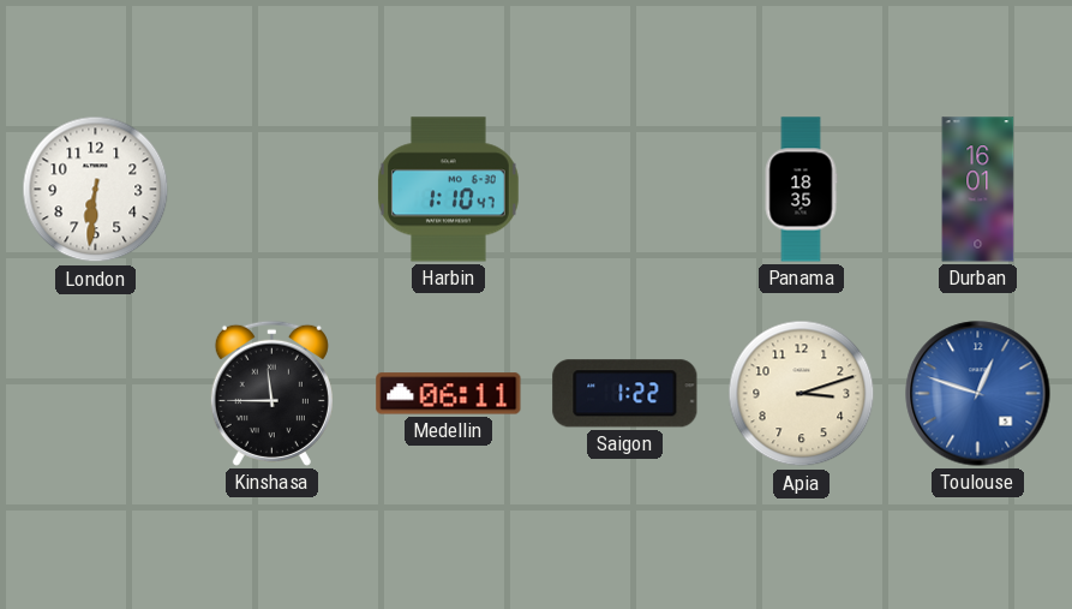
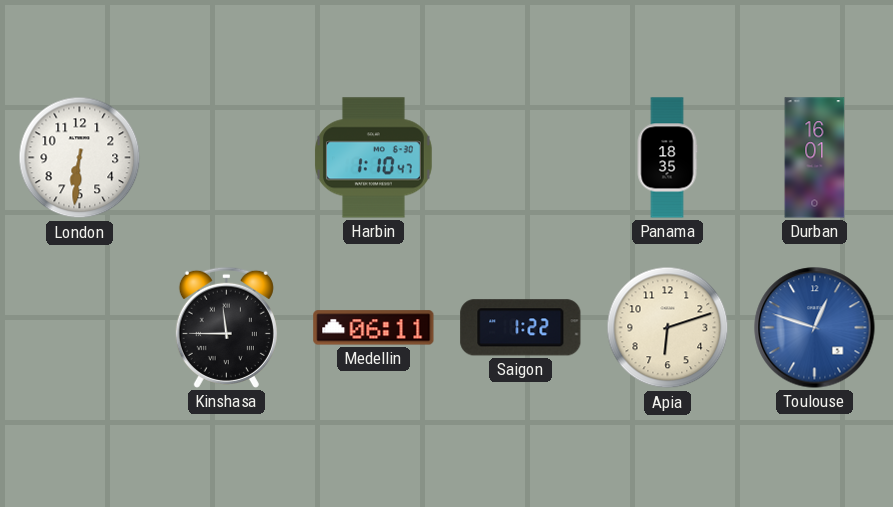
Apia: 3:12 -> 6:12 (668, 328)
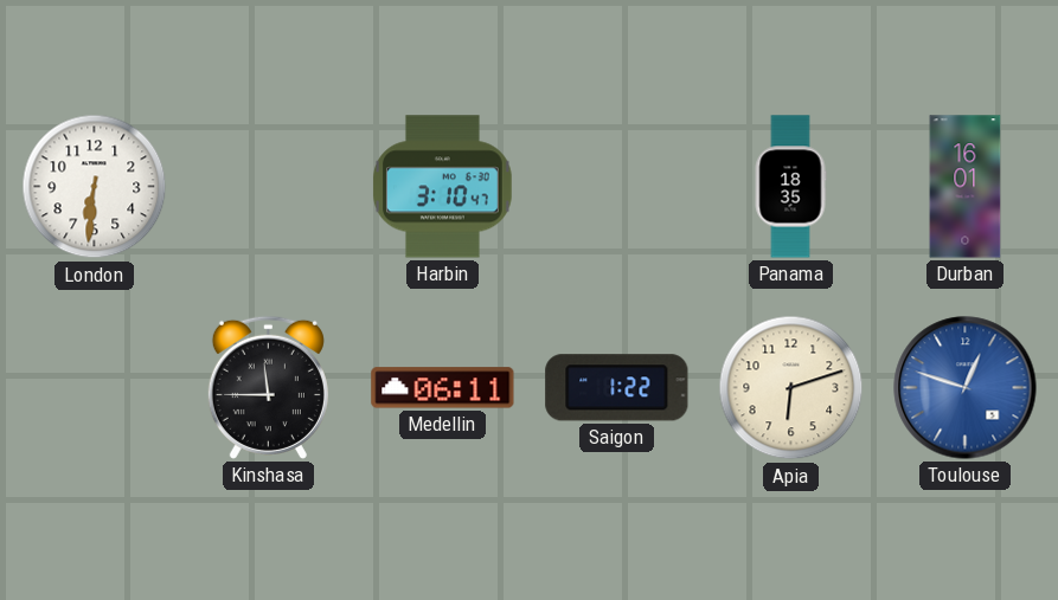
Harbin: 1:10 -> 3:10 (443, 187)
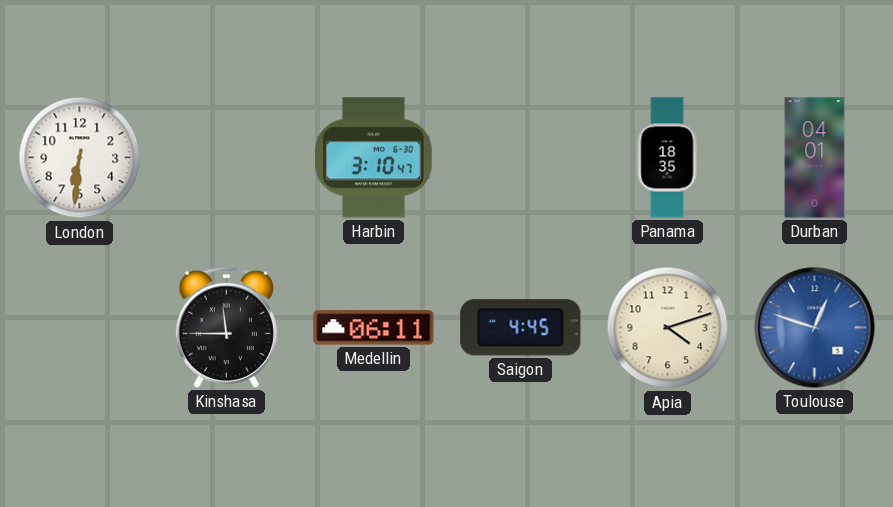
Durban: 16:01 -> 04:01 (815, 158)
Saigon: 1:22 -> 4:45 (521, 328)
Apia: 6:12 -> 4:12 (668, 328)
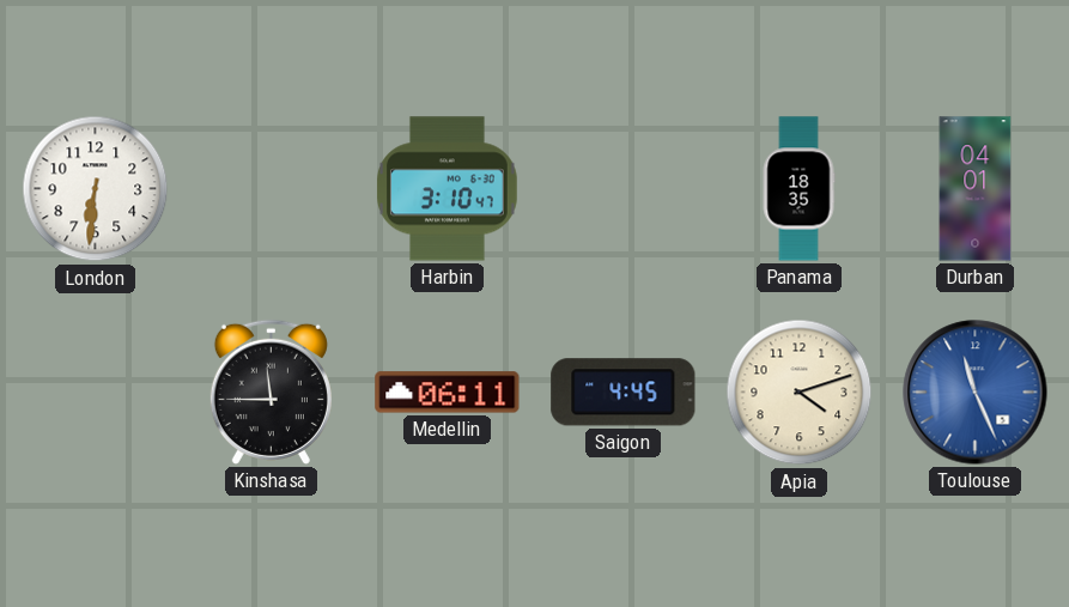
Toulouse: 12:48 -> 11:26 (976, 393)
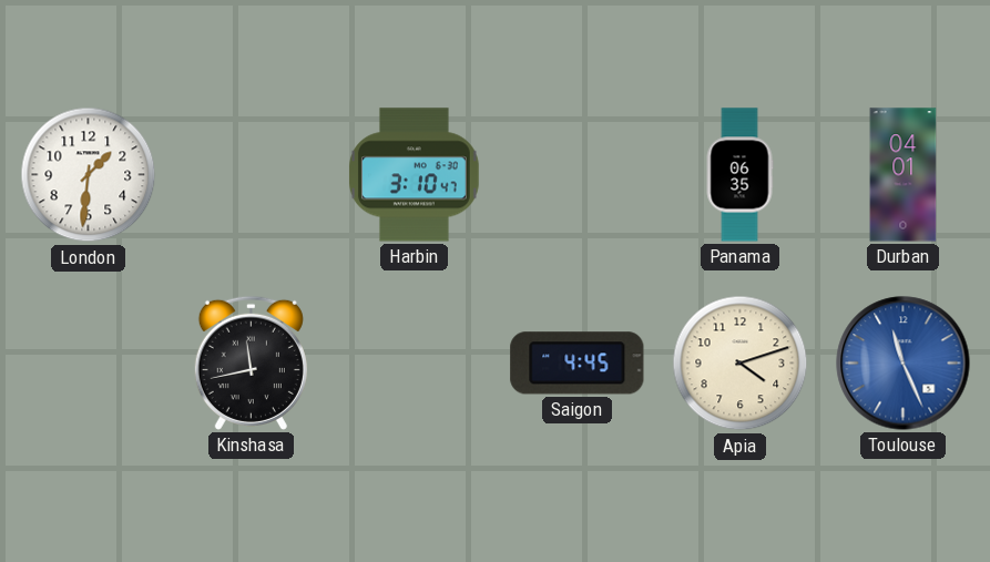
London: 6:31 -> 1:31 (89, 175)
Panama: 18:35 -> 06:35 (739, 175)
Kinshasa: 11:45 -> 11:43 (251, 362)
Medellin: 06:11 -> none (448, 393)
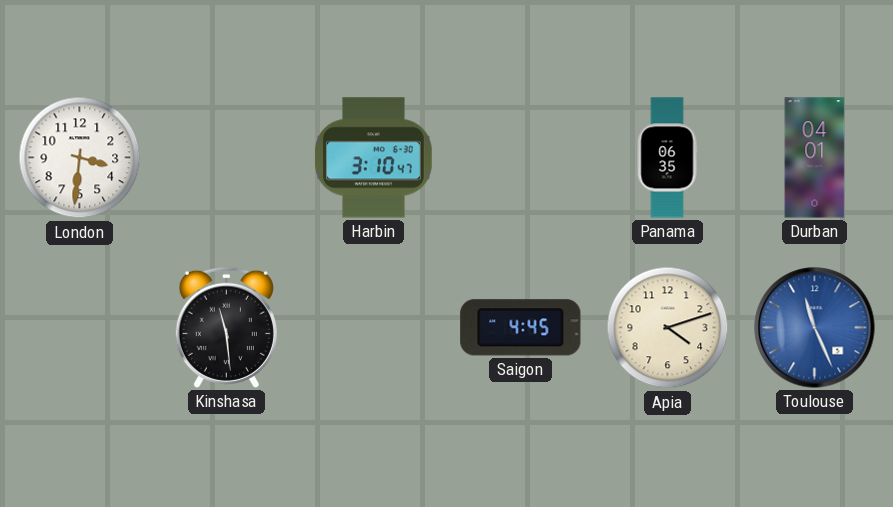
London: 1:31 -> 3:31 (80, 158)
Kinshasa: 11:43 -> 11:29 (226, 327)
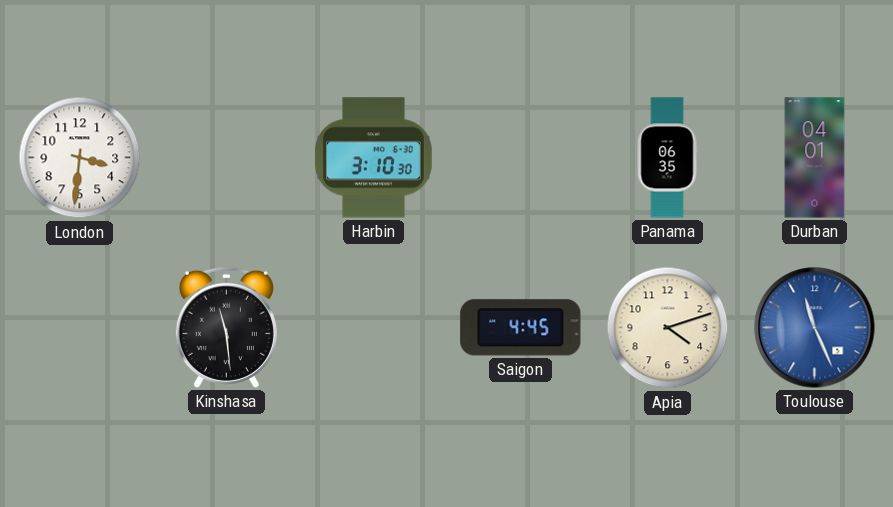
Harbin: 3:10:47 -> 3:10:30 (374, 158)
